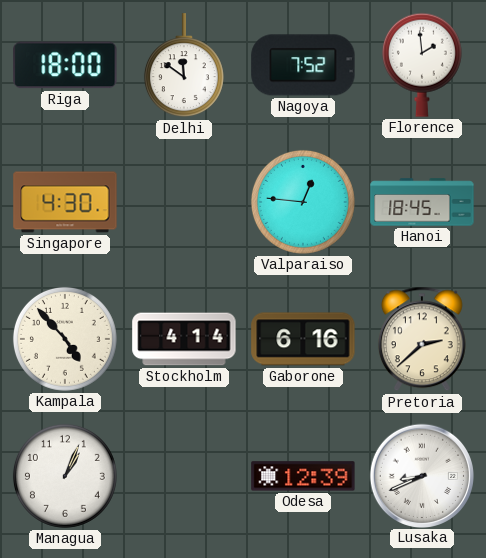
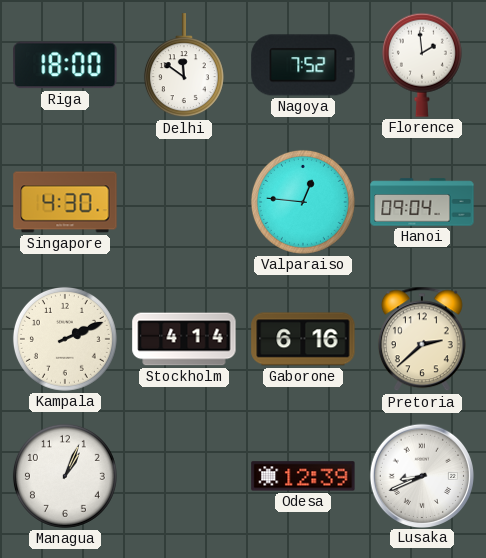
Hanoi: 18:45 -> 09:04 (422, 202)
Kampala: 4:53 -> 2:11 (65, 339)
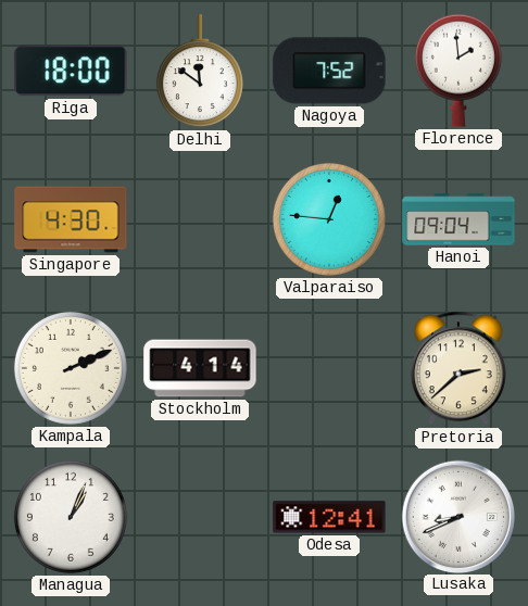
Gaborone: 6:16 -> none (303, 339)
Odesa: 12:39 -> 12:41 (329, 517)
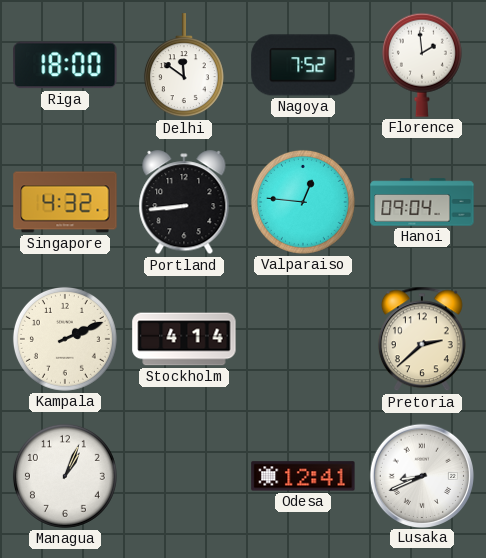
Singapore: 4:30 -> 4:32 (65, 202)
Portland: none -> 8:44 (184, 203)
